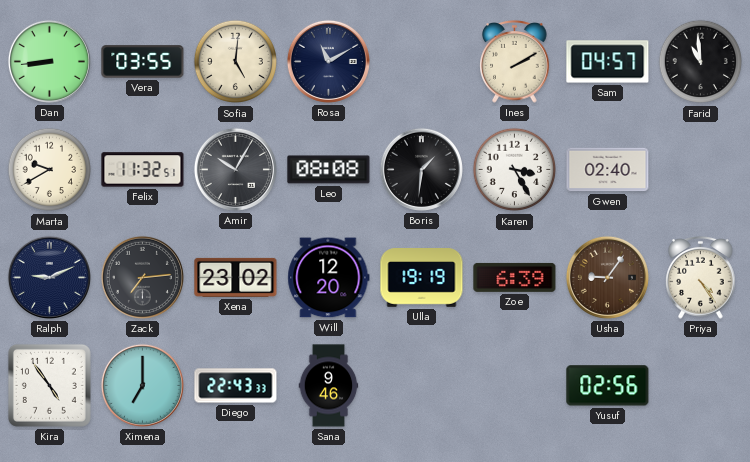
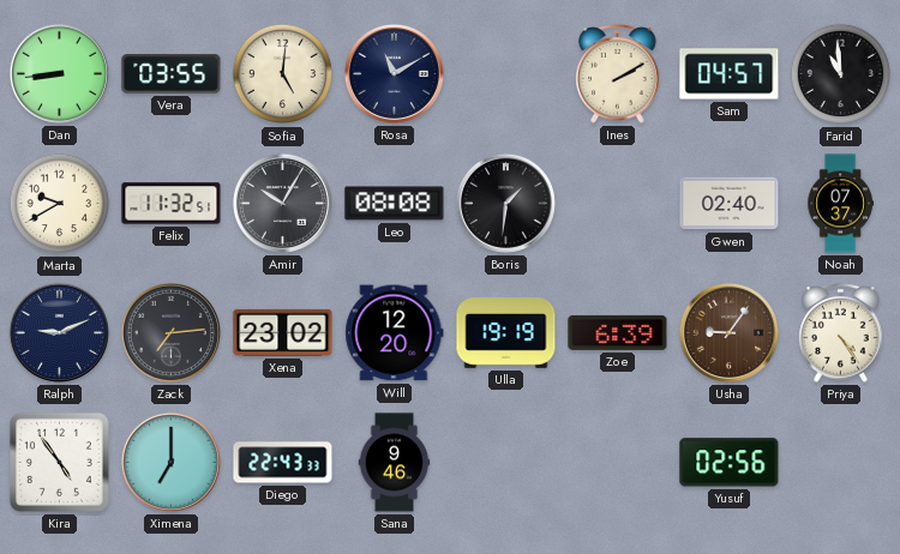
Karen: 3:25 -> none (515, 170)
Noah: none -> 07:37 (840, 204)
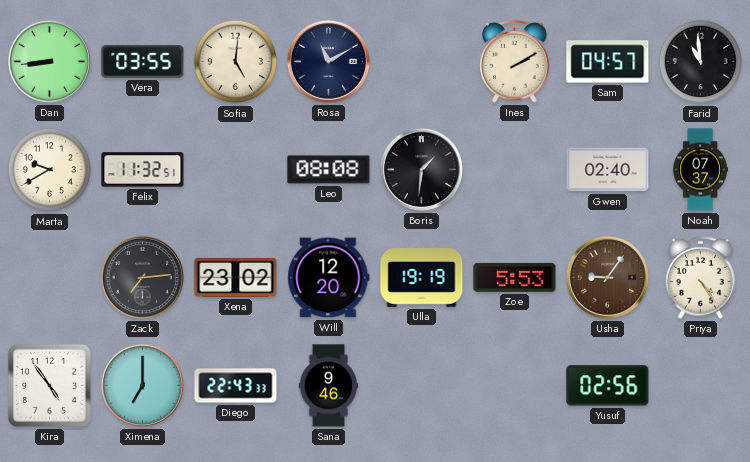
Amir: 10:05 -> none (282, 203)
Ralph: 9:11 -> none (59, 332)
Zoe: 6:39 -> 5:53 (515, 277)
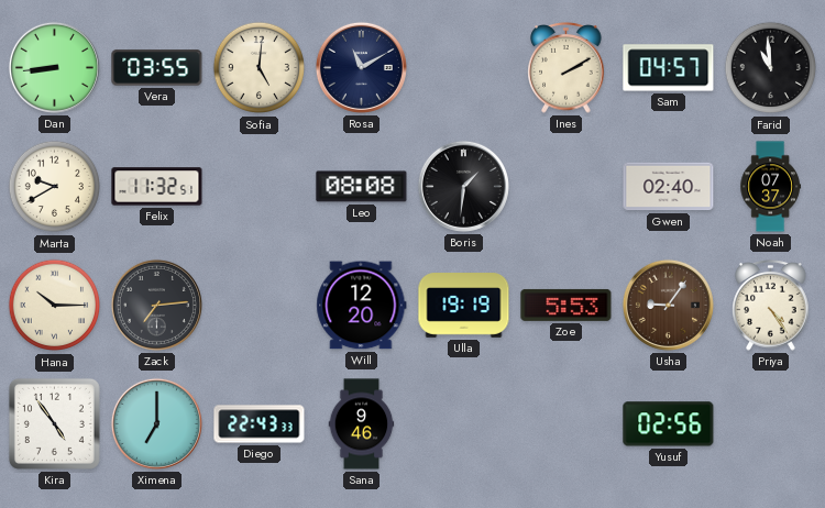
Hana: none -> 10:15 (55, 306)
Xena: 23:02 -> none (236, 277)
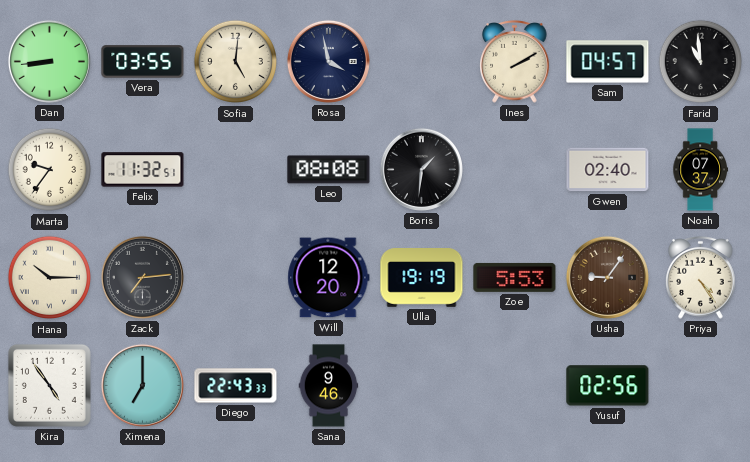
Rosa: 11:10 -> 3:58 (328, 61)
Marta: 9:40 -> 9:36 (50, 170)
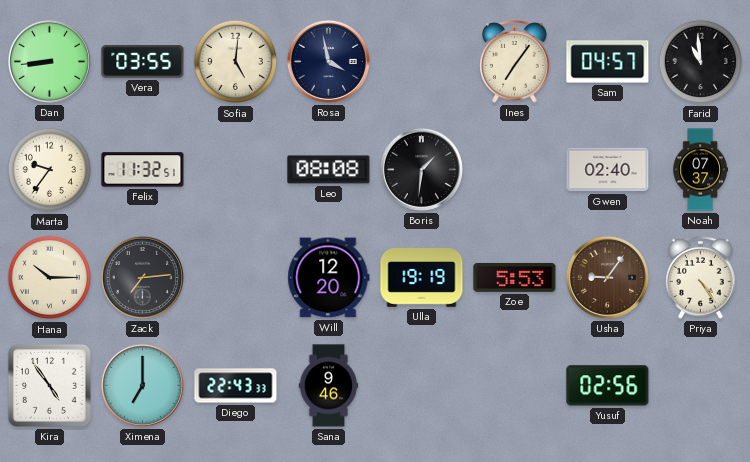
Ines: 2:10 -> 7:06 (515, 62)
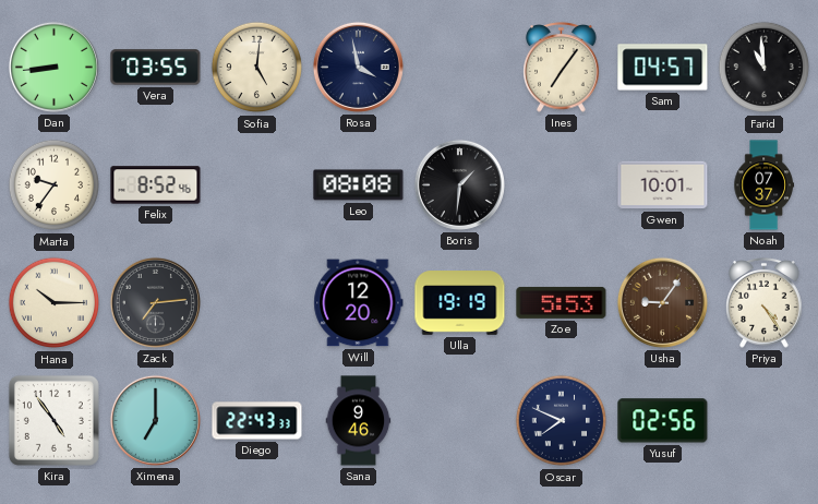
Felix: 11:32 -> 8:52 (156, 185)
Gwen: 02:40 -> 10:01 (663, 185)
Oscar: none -> 7:49 (562, 421)
